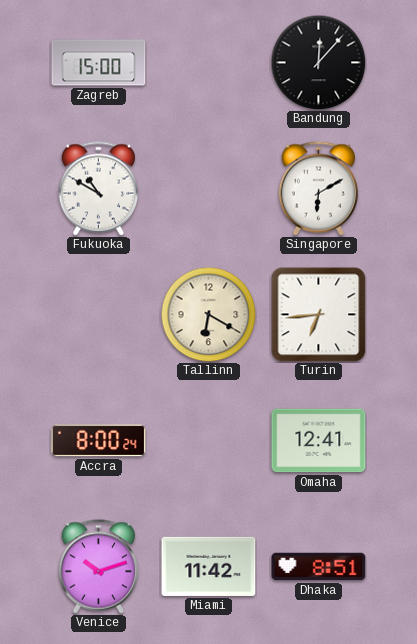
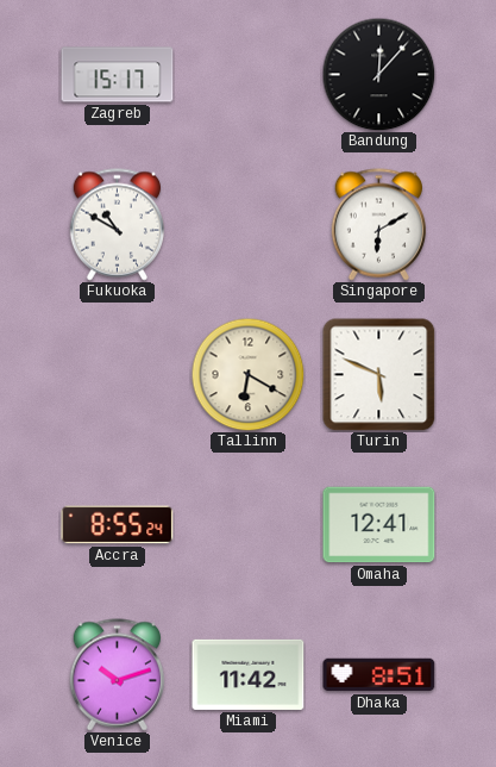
Zagreb: 15:00 -> 15:17 (118, 75)
Turin: 6:44 -> 5:49 (379, 375)
Accra: 8:00 -> 8:55 (118, 525)
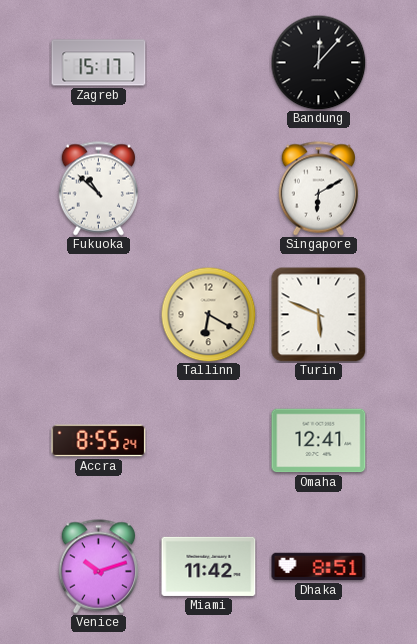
Fukuoka: 10:50 -> 10:52 (98, 189)
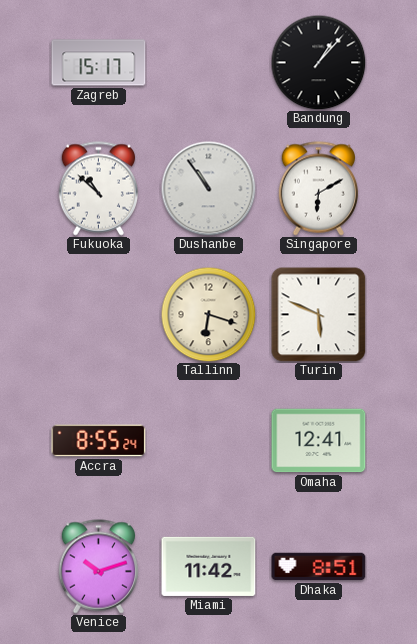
Bandung: 12:07 -> 1:07 (318, 62)
Dushanbe: none -> 10:54 (208, 188)
Tallinn: 6:20 -> 6:18 (208, 314)
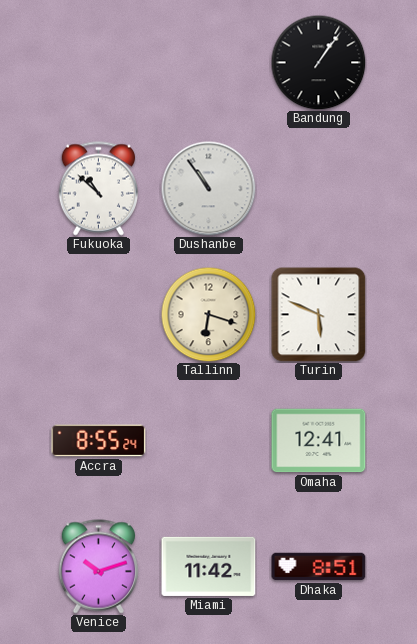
Zagreb: 15:17 -> none (99, 63)
Bandung: 1:07 -> 1:06 (318, 62)
Singapore: 6:10 -> none (318, 189)
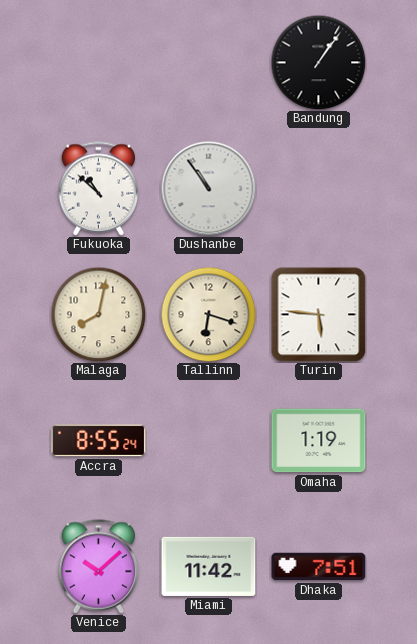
Malaga: none -> 8:02 (98, 314)
Turin: 5:49 -> 5:46 (319, 315)
Omaha: 12:41 -> 1:19 (319, 441)
Venice: 10:12 -> 10:08 (98, 567)
Dhaka: 8:51 -> 7:51 (319, 567)
